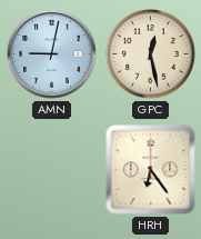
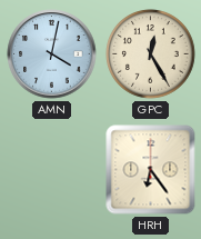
AMN: 9:02 -> 4:02 (52, 54)
GPC: 12:28 -> 12:25 (151, 54)
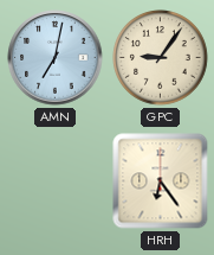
AMN: 4:02 -> 7:02 (56, 58)
GPC: 12:25 -> 9:06 (161, 58)
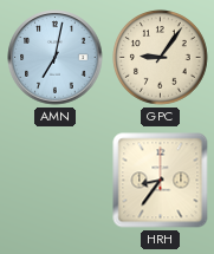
HRH: 6:24 -> 8:36 (161, 181)
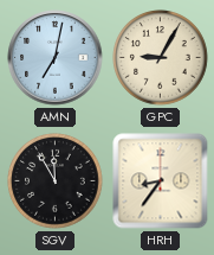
GPC: 9:06 -> 9:05 (161, 58)
SGV: none -> 11:55 (56, 181)
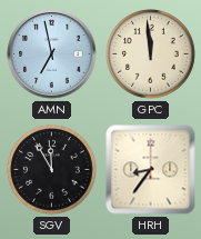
AMN: 7:02 -> 6:58 (52, 54)
GPC: 9:05 -> 11:59 (151, 54)
